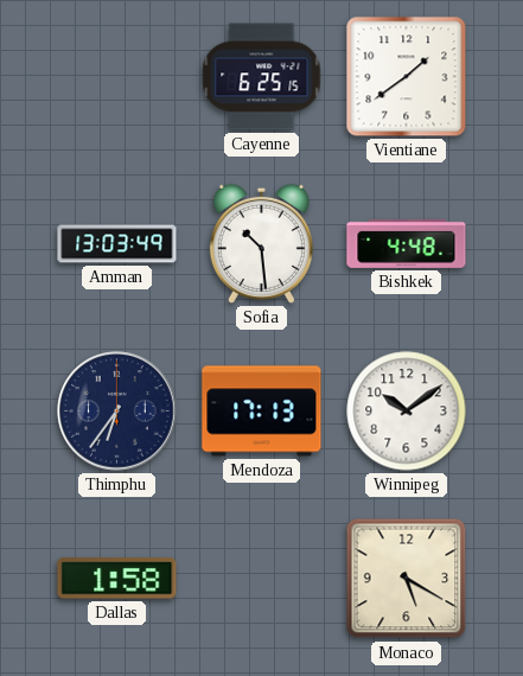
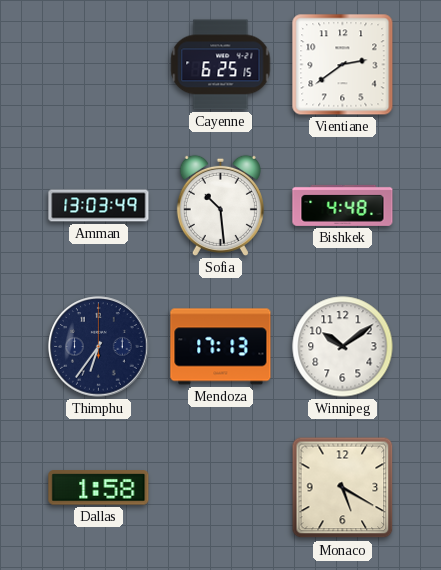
Vientiane: 1:39 -> 2:39 (343, 65)
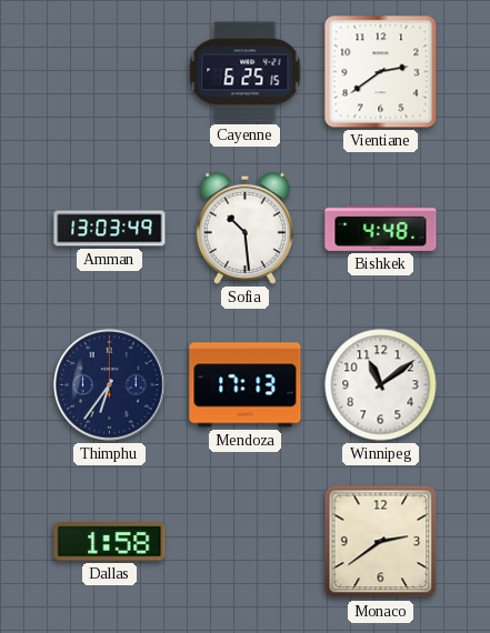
Winnipeg: 10:09 -> 11:09 (381, 385)
Monaco: 5:20 -> 2:39 (381, 542)
